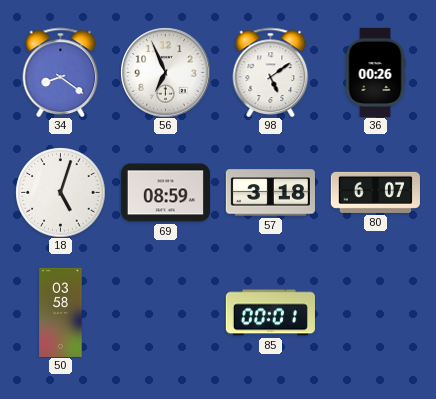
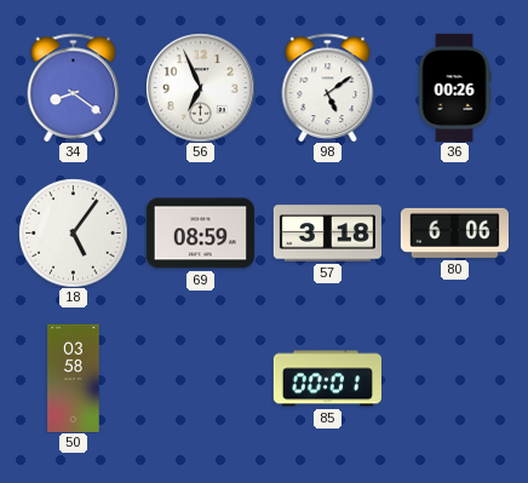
18: 5:03 -> 5:06 (73, 232)
80: 6:07 -> 6:06 (454, 232)
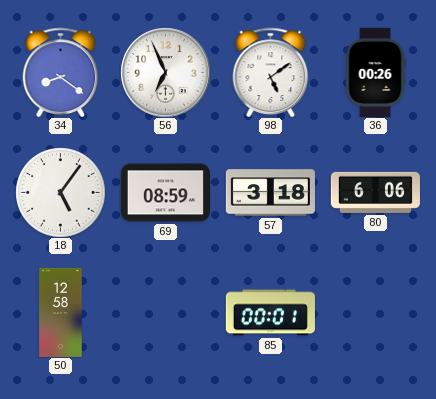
50: 03:58 -> 12:58 (61, 312)
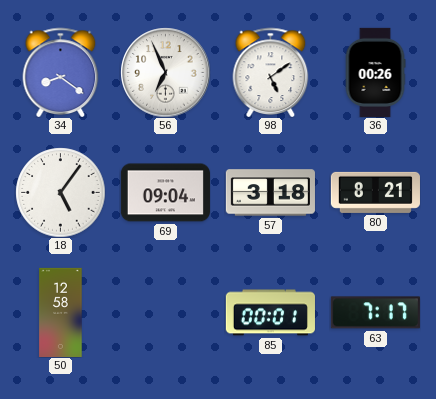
69: 08:59 -> 09:04 (165, 193)
80: 6:06 -> 8:21 (375, 192)
63: none -> 7:17 (375, 313)
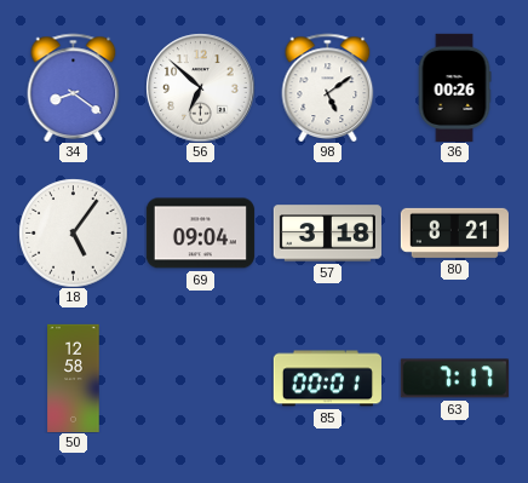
56: 6:56 -> 6:52 (200, 87)
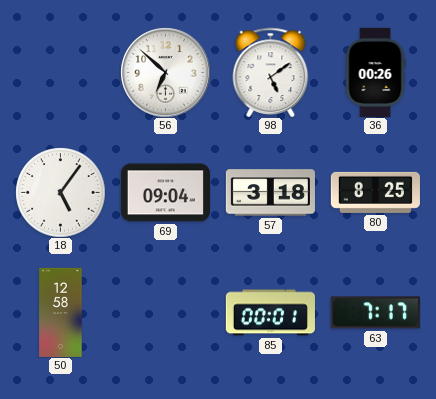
34: 8:21 -> none (74, 87)
80: 8:21 -> 8:25 (375, 192)
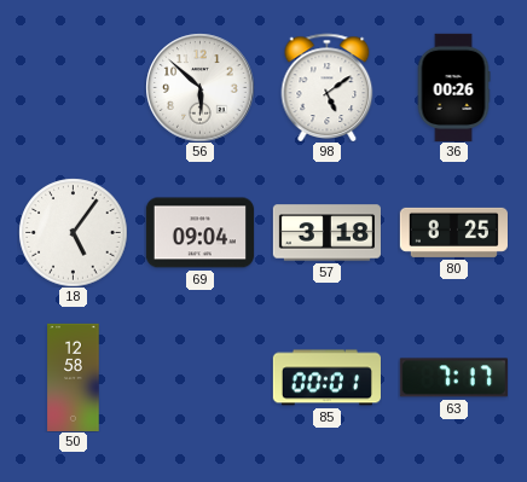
56: 6:52 -> 5:52 (199, 87)
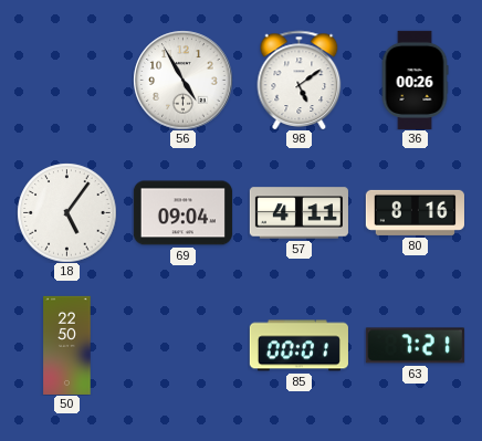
56: 5:52 -> 4:55 (182, 80)
57: 3:18 -> 4:11 (298, 213)
80: 8:25 -> 8:16 (415, 212)
50: 12:58 -> 22:50 (67, 345)
63: 7:17 -> 7:21 (415, 346)
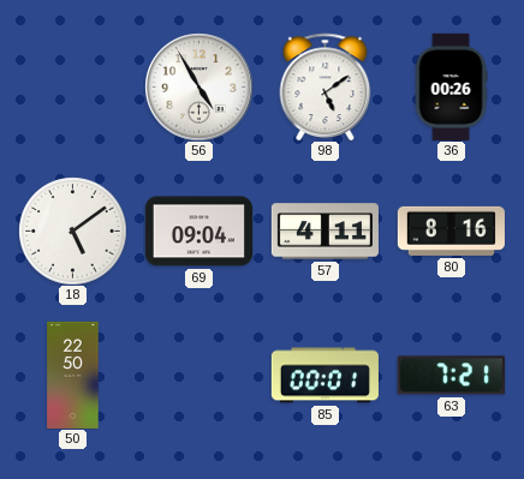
18: 5:06 -> 5:09 (72, 230)
